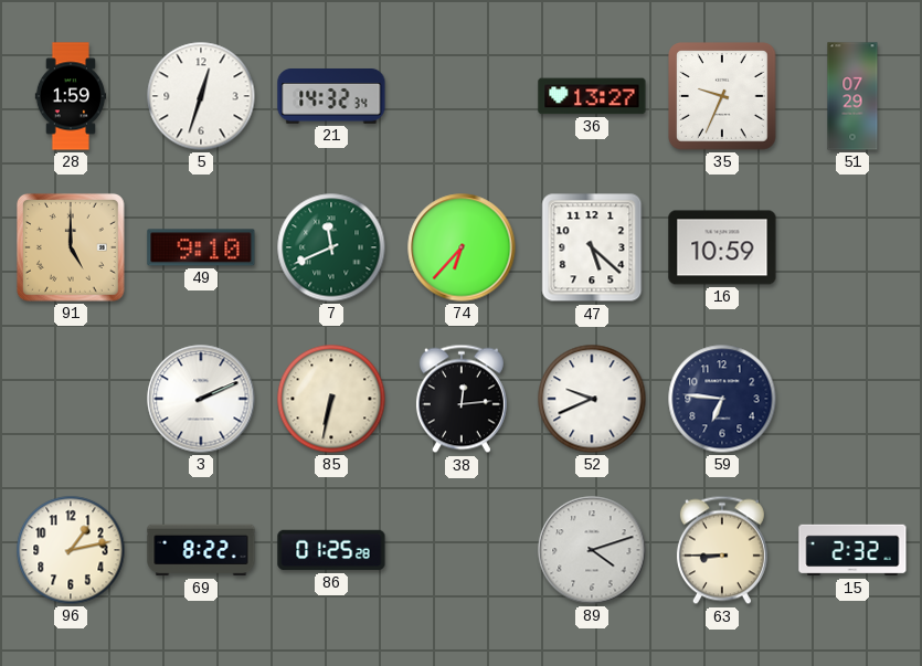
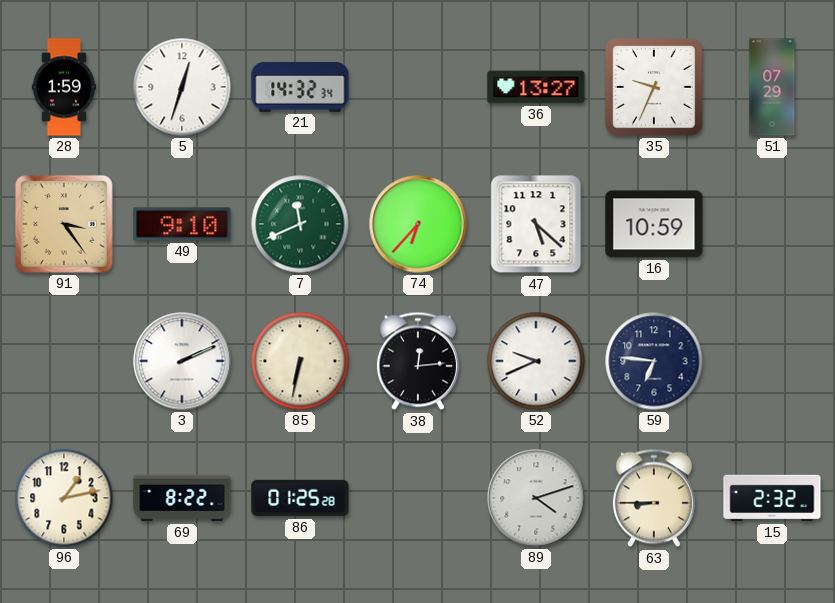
91: 5:00 -> 3:24 (65, 224)
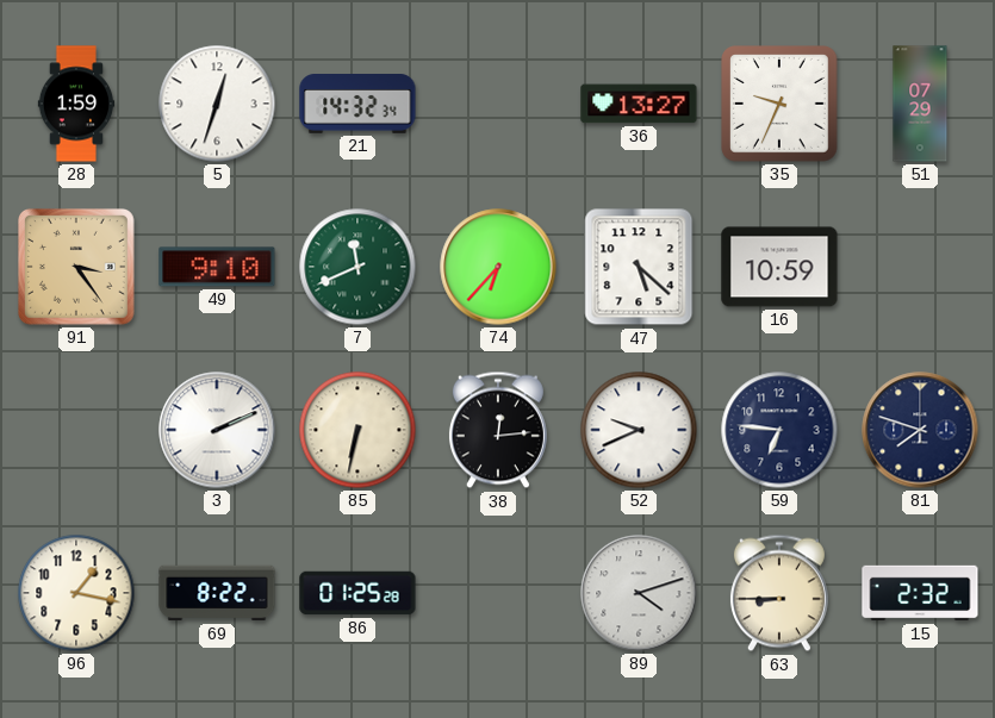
81: none -> 7:48 (920, 430)
96: 1:13 -> 1:17 (76, 593)
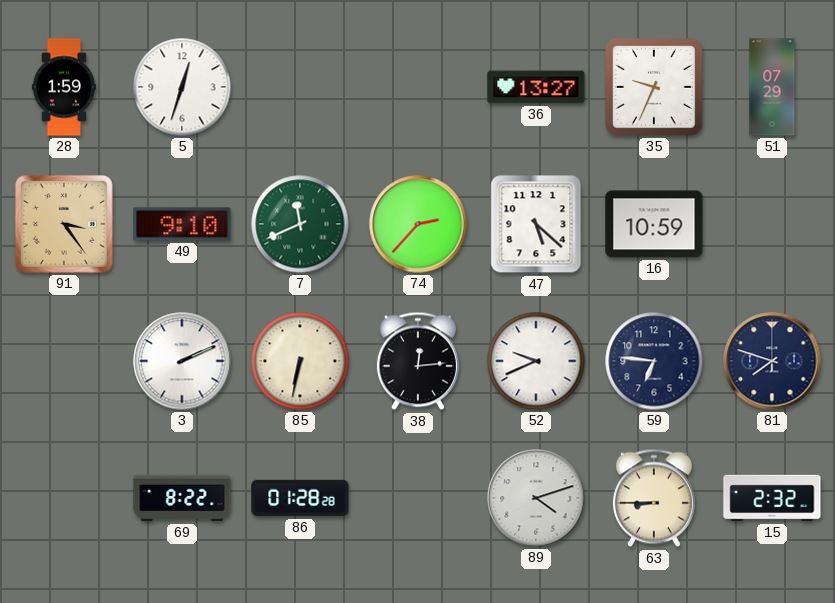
21: 14:32 -> none (357, 105)
74: 6:37 -> 2:37 (418, 224)
96: 1:17 -> none (76, 593)
86: 01:25 -> 01:28 (300, 498)
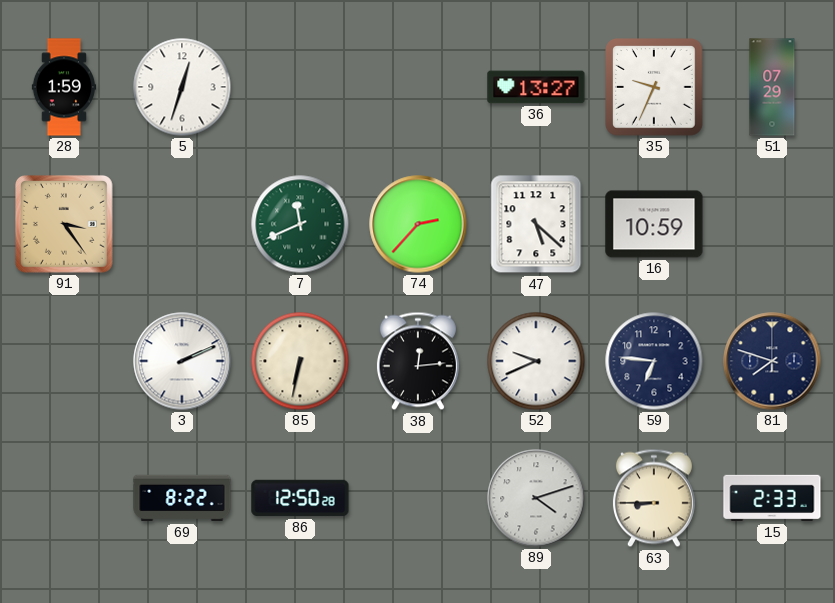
49: 9:10 -> none (182, 224)
86: 01:28 -> 12:50 (300, 498)
15: 2:32 -> 2:33 (772, 498)
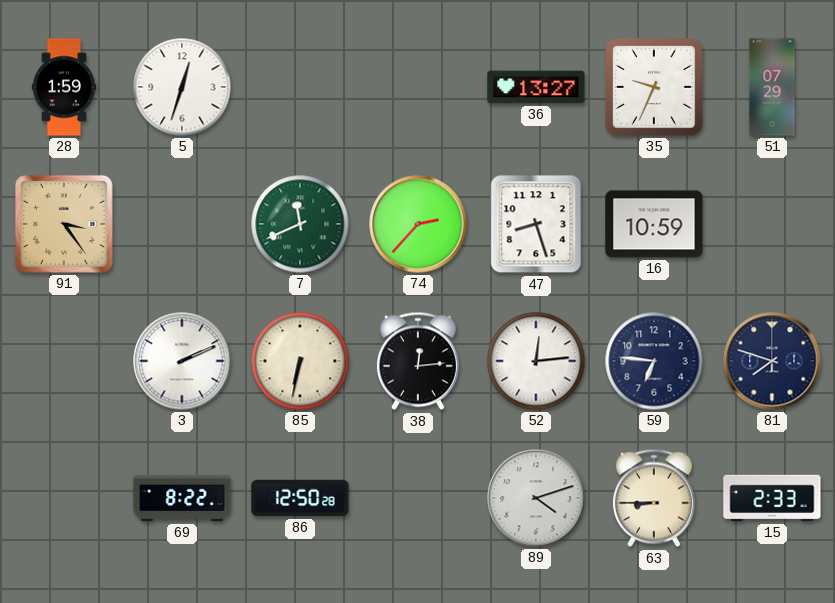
47: 5:22 -> 8:27 (536, 224)
52: 9:41 -> 12:14 (536, 361)
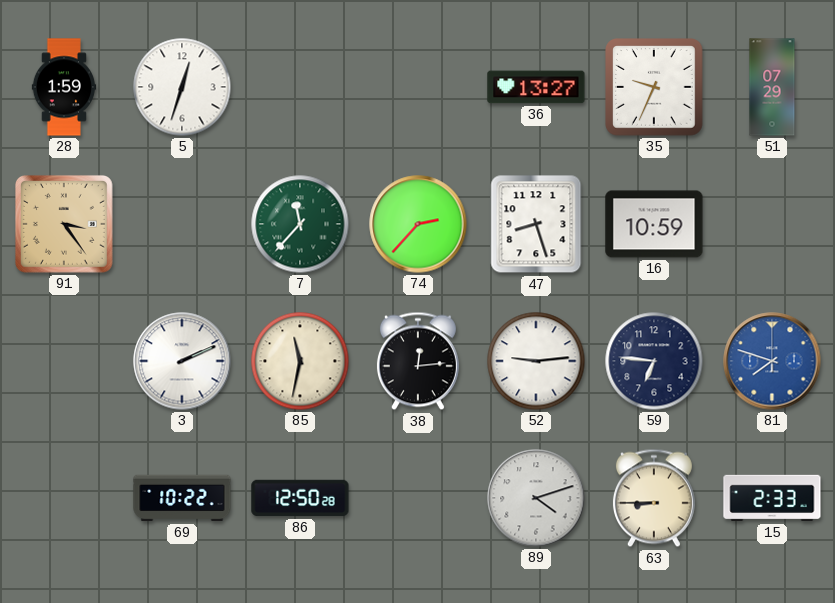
7: 11:41 -> 11:37 (300, 224)
85: 6:32 -> 11:32 (300, 361)
52: 12:14 -> 9:14 (536, 361)
81 dial: navy -> blue (772, 361)
69: 8:22 -> 10:22 (182, 498)
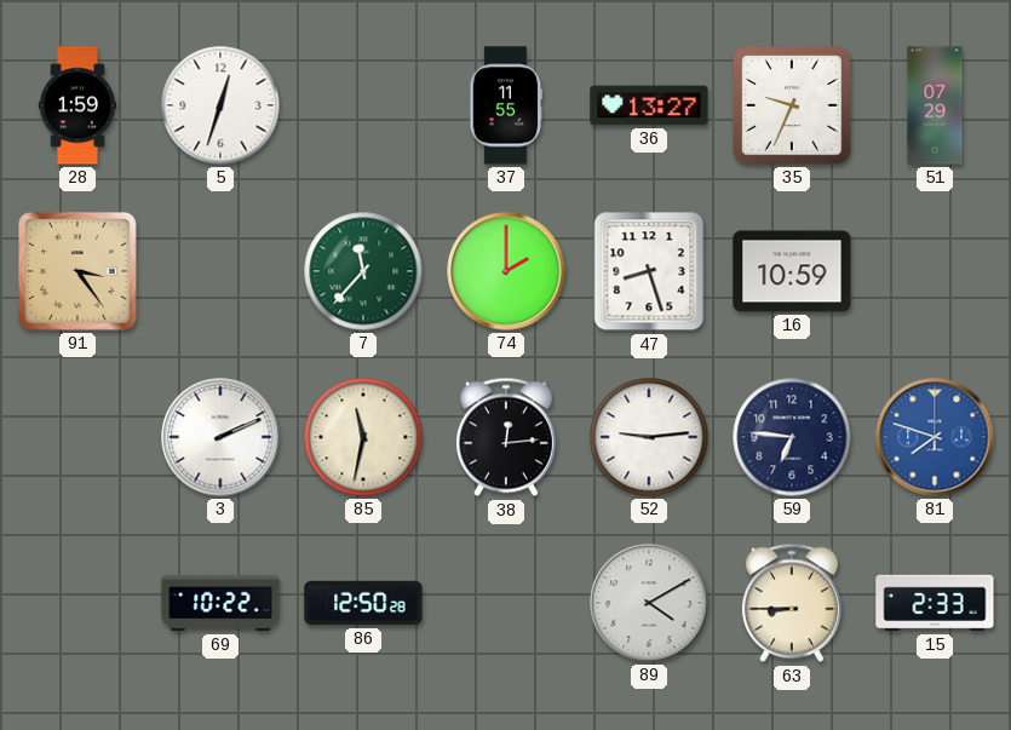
37: none -> 11:55 (506, 105)
74: 2:37 -> 2:00 (506, 271)
89: 4:12 -> 4:10 (649, 603)
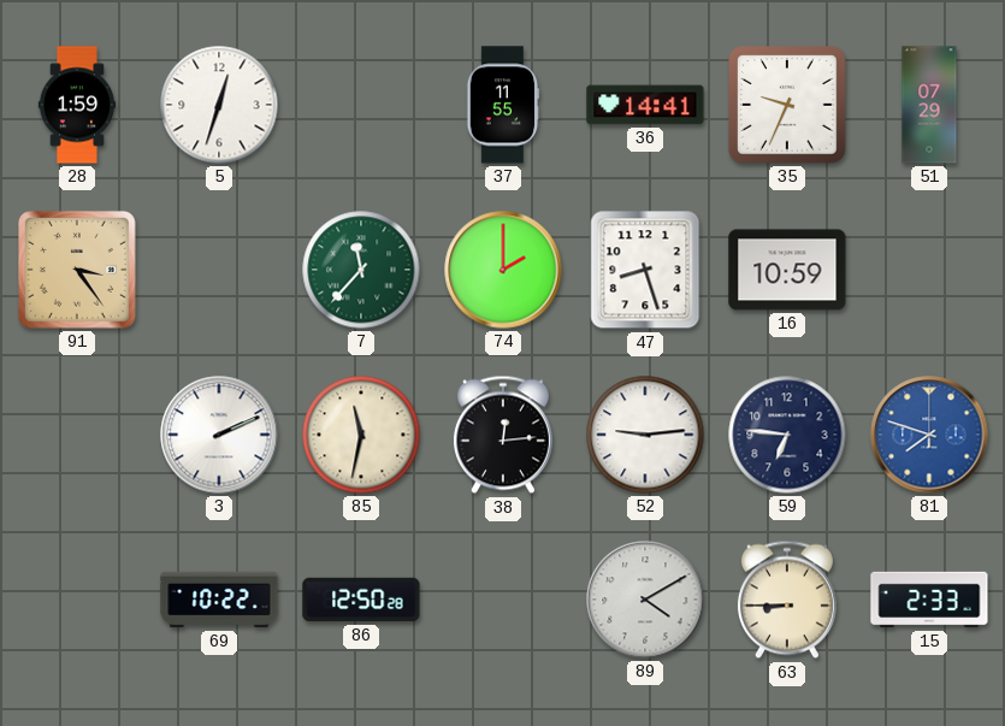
36: 13:27 -> 14:41 (645, 105)
